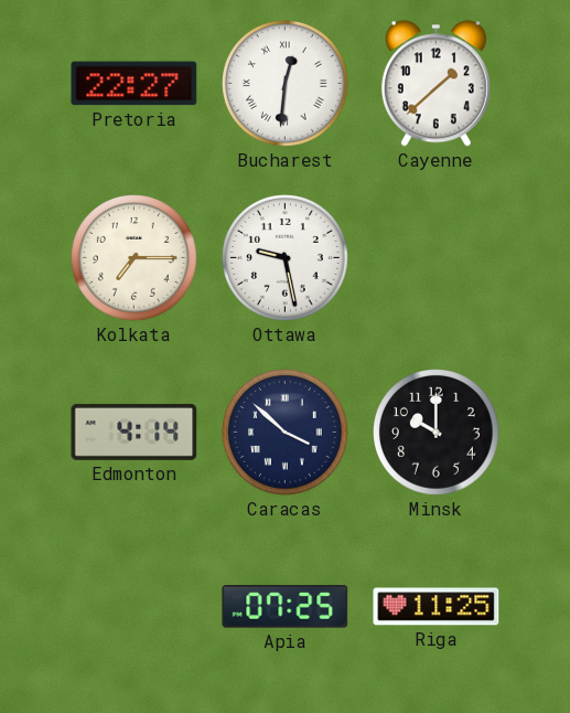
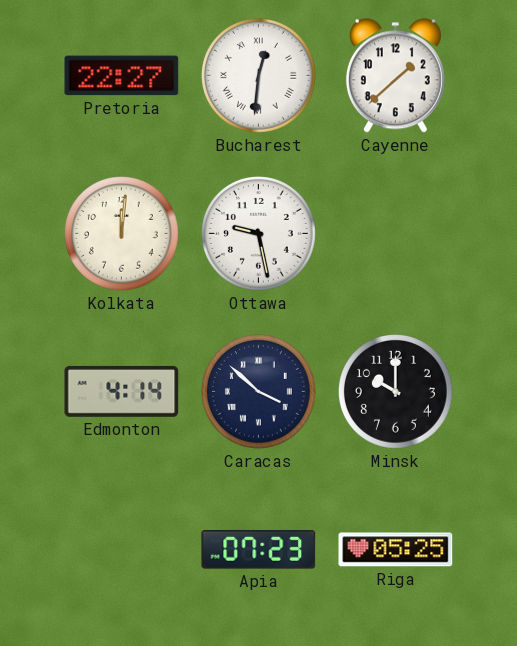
Kolkata: 7:15 -> 12:01 (122, 234)
Apia: 07:25 -> 07:23 (259, 550)
Riga: 11:25 -> 05:25 (396, 550)
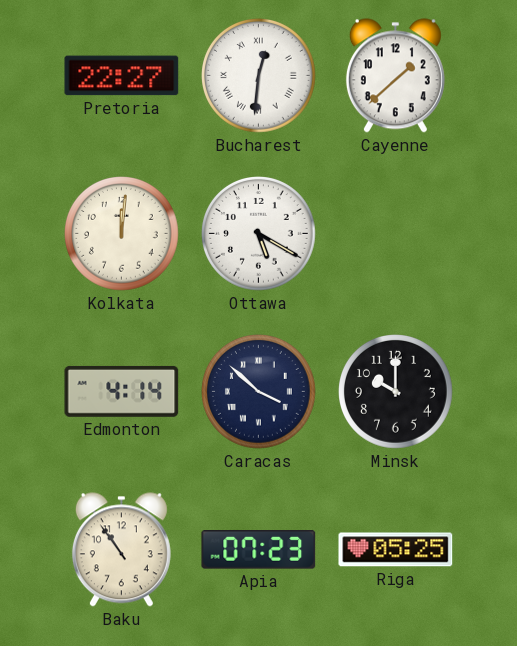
Ottawa: 9:28 -> 5:20 (259, 234)
Baku: none -> 10:54 (121, 550)
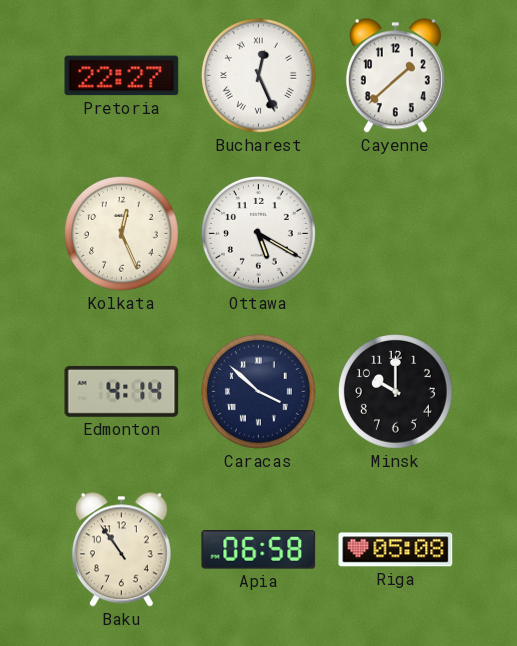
Bucharest: 12:31 -> 12:26 (259, 76)
Kolkata: 12:01 -> 12:26 (122, 234)
Apia: 07:23 -> 06:58 (259, 550)
Riga: 05:25 -> 05:08 (396, 550)
